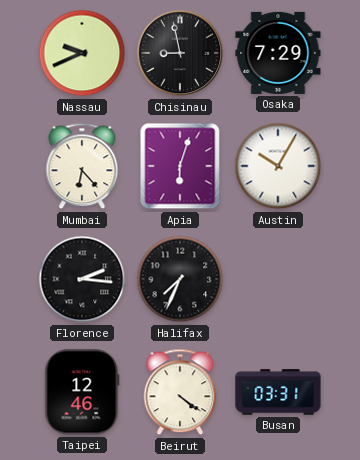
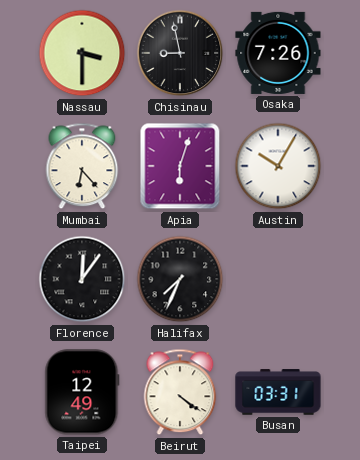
Nassau: 9:41 -> 3:30 (82, 53)
Osaka: 7:29 -> 7:26 (278, 53)
Florence: 2:16 -> 12:06 (82, 279)
Taipei: 12:46 -> 12:49 (82, 392)
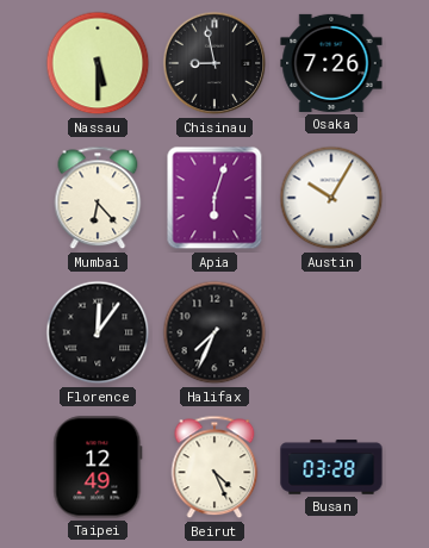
Nassau: 3:30 -> 5:30 (98, 63)
Beirut: 4:21 -> 4:26 (214, 467)
Busan: 03:31 -> 03:28 (331, 467)
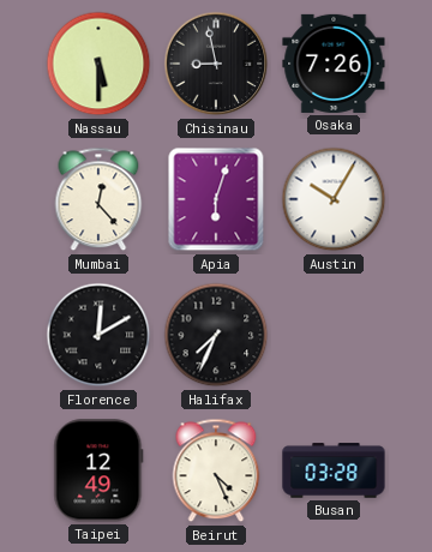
Mumbai: 6:23 -> 12:23 (98, 199)
Florence: 12:06 -> 12:10 (98, 335)
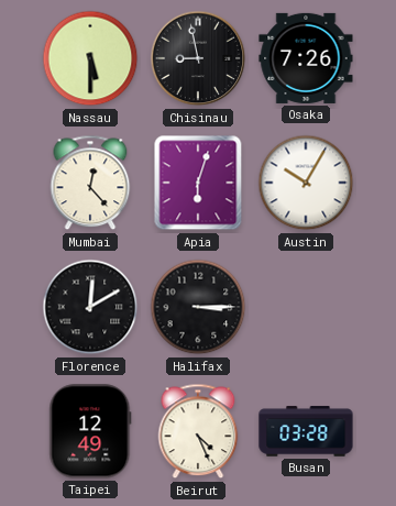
Halifax: 7:34 -> 3:15 (198, 307)
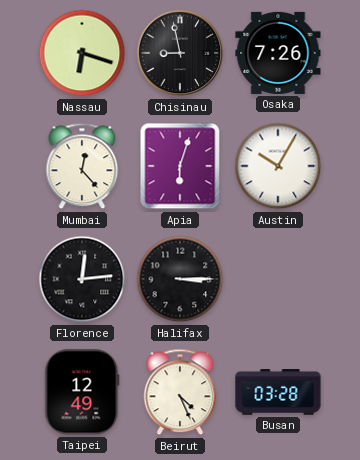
Nassau: 5:30 -> 6:18 (82, 53)
Florence: 12:10 -> 12:14 (82, 279)
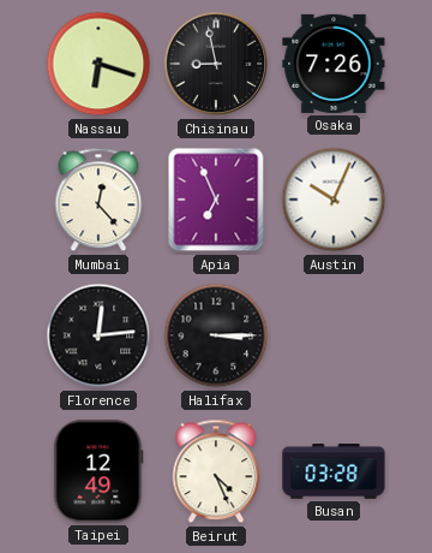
Apia: 6:03 -> 6:56 (216, 200)
Austin: 10:05 -> 10:04 (334, 200)
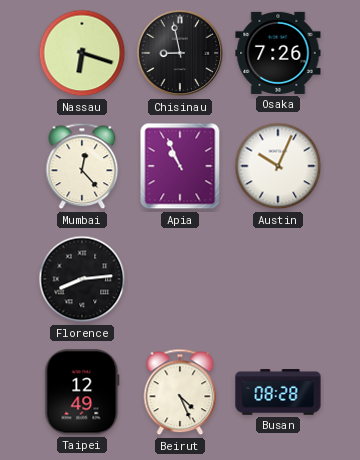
Apia: 6:56 -> 10:56 (180, 166)
Florence: 12:14 -> 8:14 (82, 279)
Halifax: 3:15 -> none (216, 335)
Busan: 03:28 -> 08:28 (278, 392)
